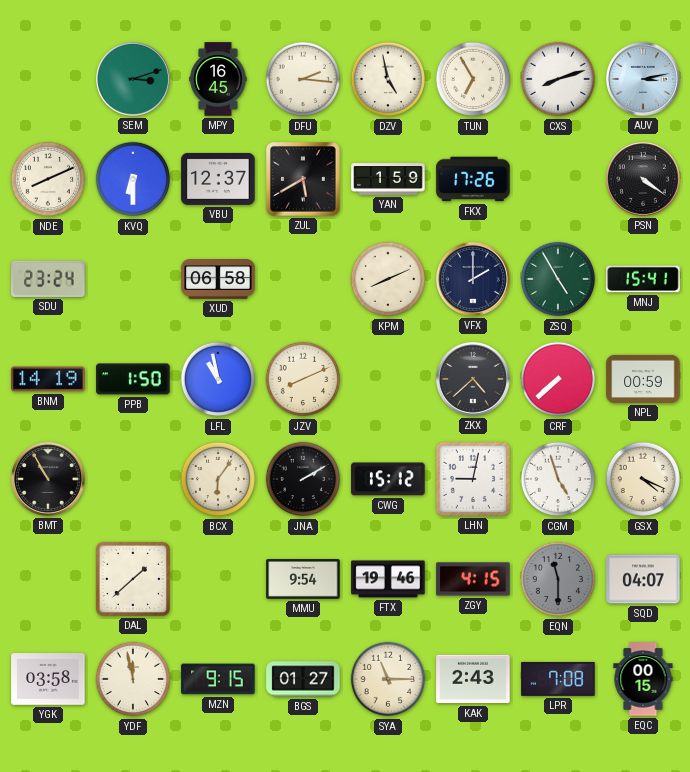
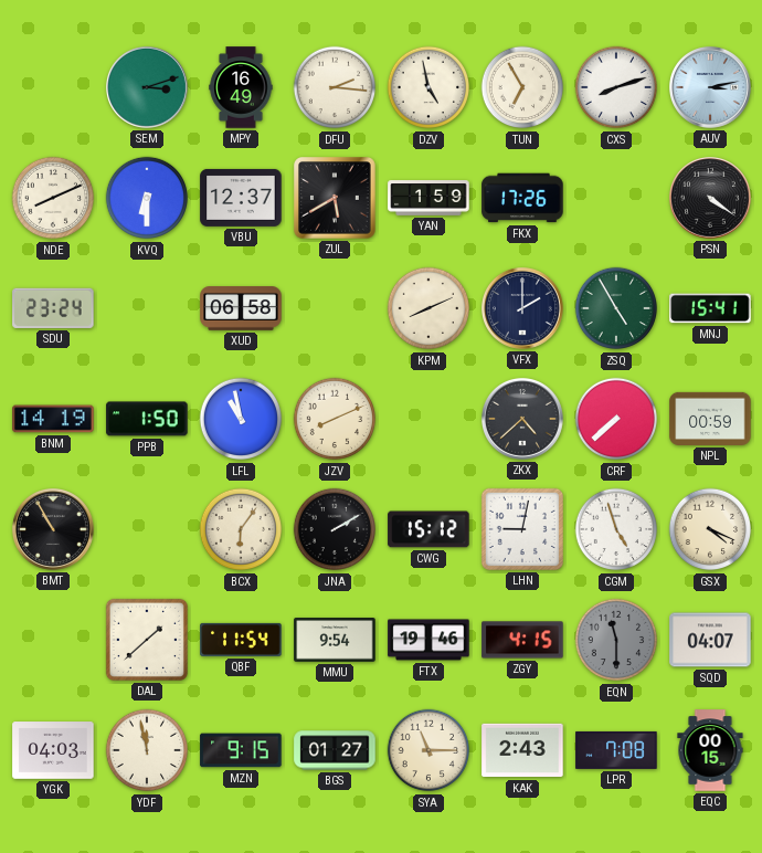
MPY: 16:45 -> 16:49 (241, 87)
QBF: none -> 11:54 (241, 640)
YGK: 03:58 -> 04:03 (53, 750)
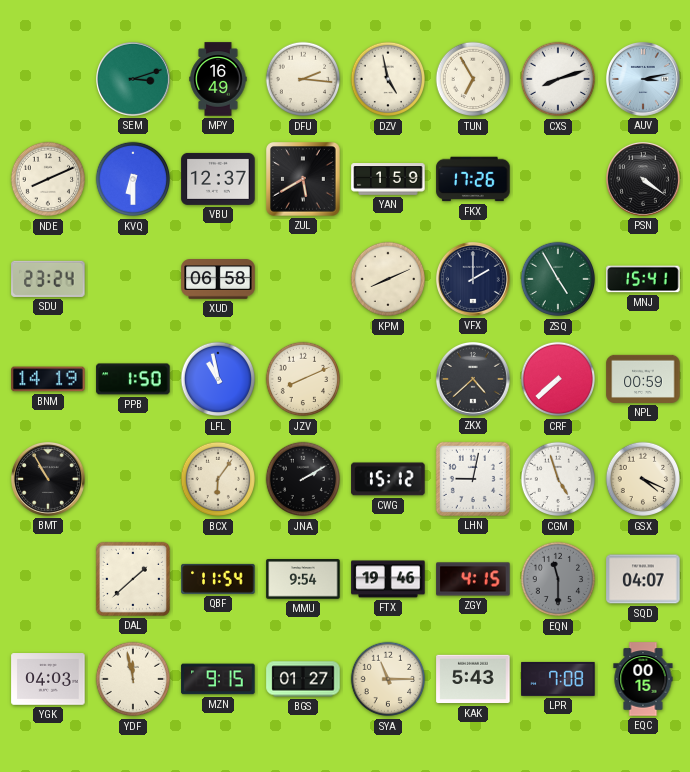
KAK: 2:43 -> 5:43 (473, 679)
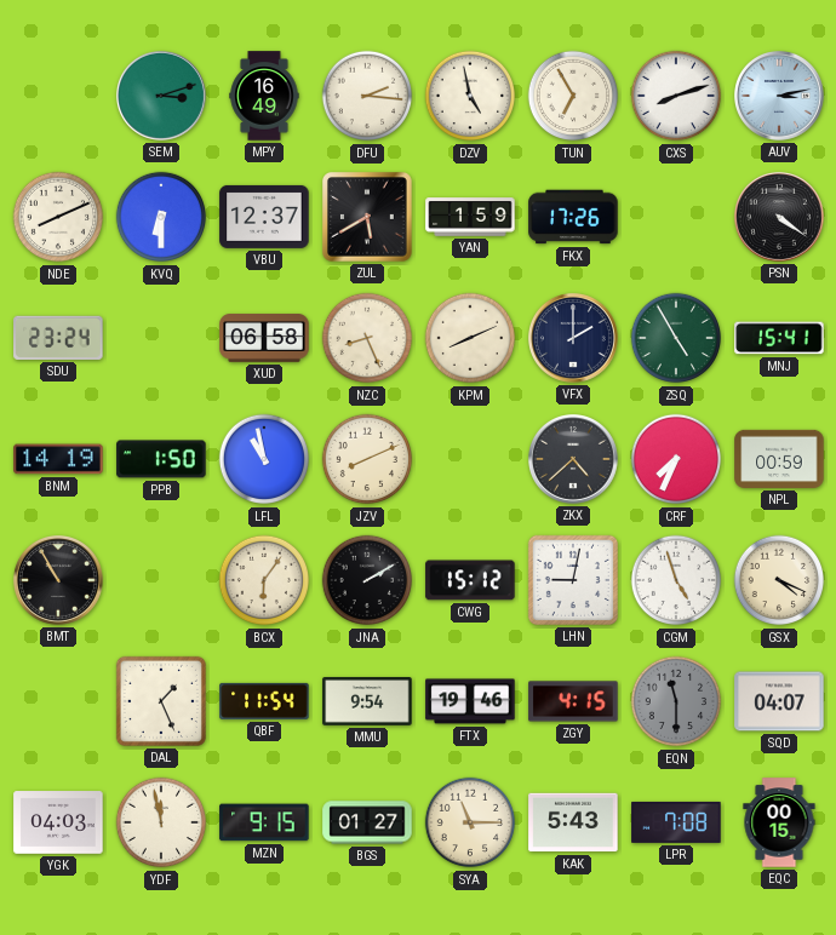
NZC: none -> 8:26 (367, 338)
CRF: 7:38 -> 7:34 (676, 459)
DAL: 1:38 -> 1:26 (161, 701)
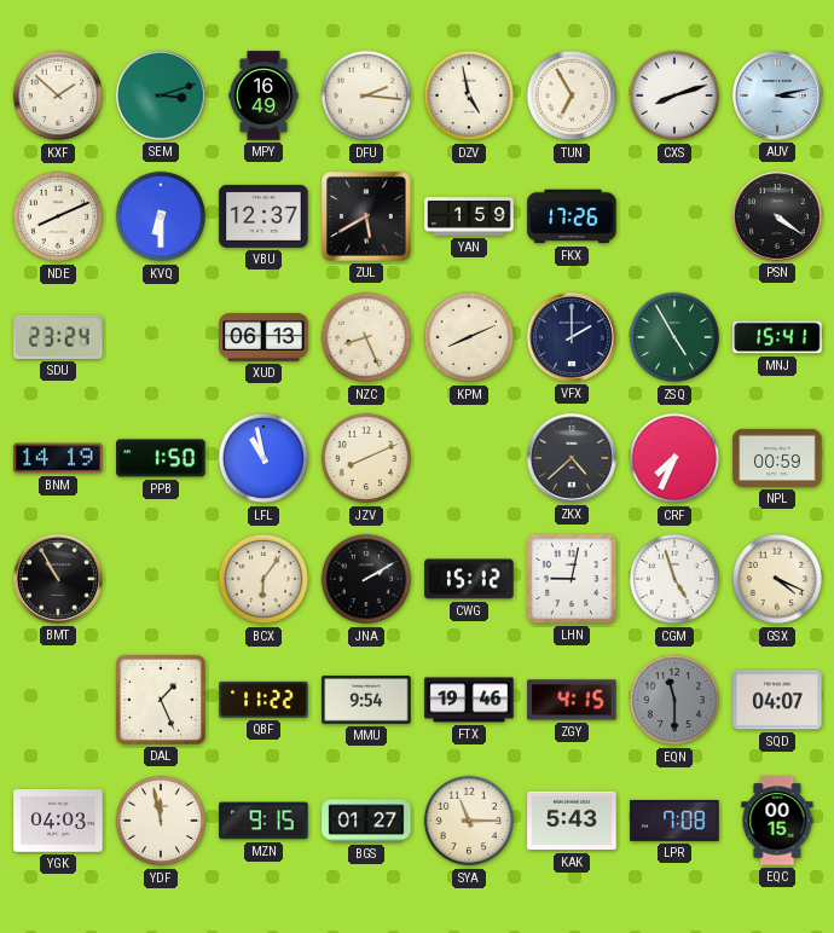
KXF: none -> 1:52 (58, 95)
XUD: 06:58 -> 06:13 (263, 337)
QBF: 11:54 -> 11:22 (263, 700)
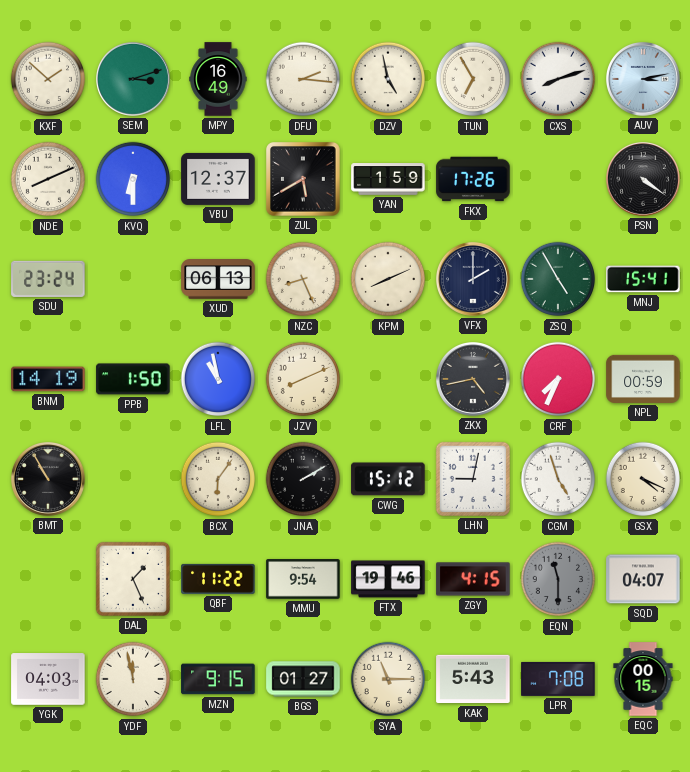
ZKX: 4:38 -> 4:43 (474, 380)
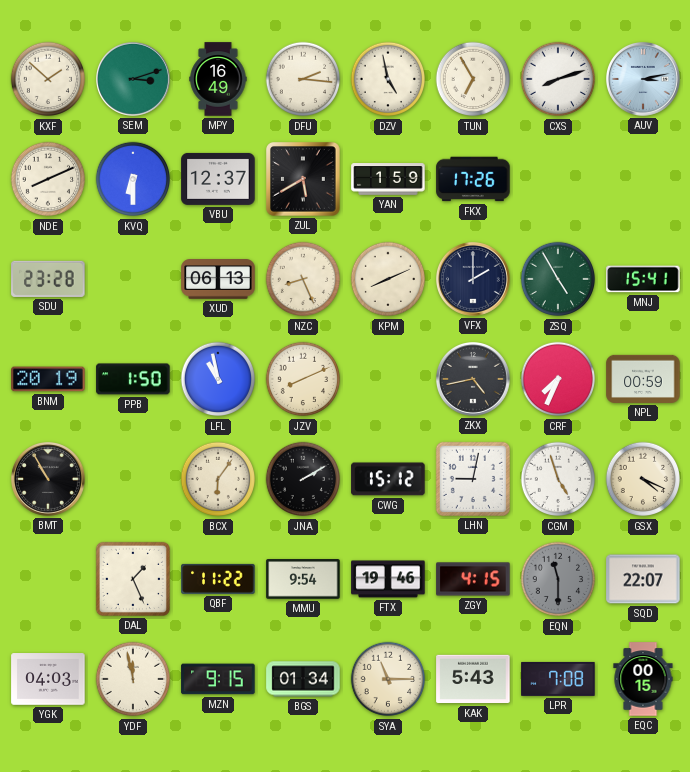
PSN: 4:21 -> none (644, 180)
SDU: 23:24 -> 23:28 (48, 279)
BNM: 14:19 -> 20:19 (48, 379)
SQD: 04:07 -> 22:07 (643, 579)
BGS: 01:27 -> 01:34 (303, 679)
